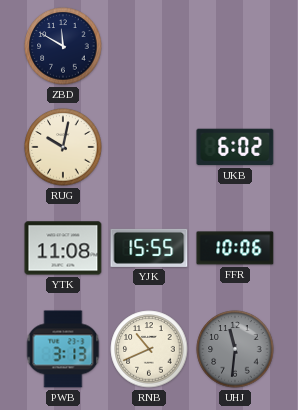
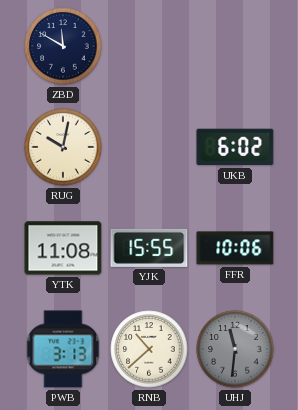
RNB: 10:41 -> 10:38 (149, 349)
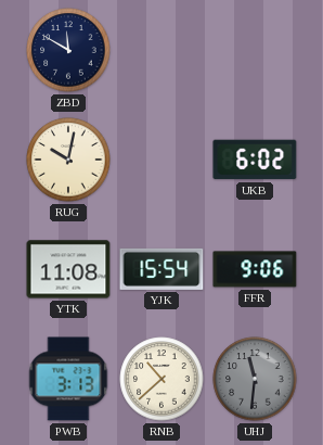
YJK: 15:55 -> 15:54 (161, 269)
FFR: 10:06 -> 9:06 (255, 269)
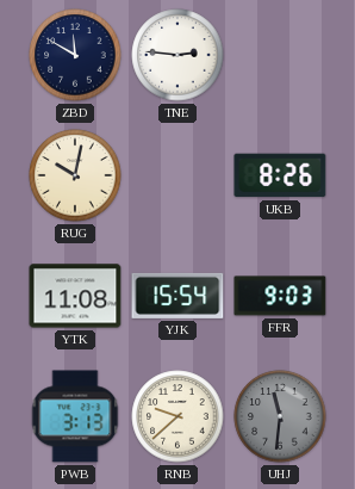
TNE: none -> 2:46 (177, 55)
UKB: 6:02 -> 8:26 (280, 175)
FFR: 9:06 -> 9:03 (280, 296)
RNB: 10:38 -> 9:38 (177, 416)
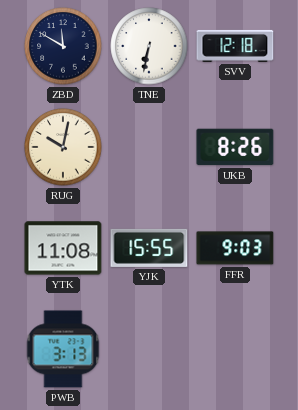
TNE: 2:46 -> 6:32 (149, 46)
SVV: none -> 12:18 (235, 46)
YJK: 15:54 -> 15:55 (149, 248)
RNB: 9:38 -> none (177, 416)
UHJ: 11:31 -> none (280, 416)
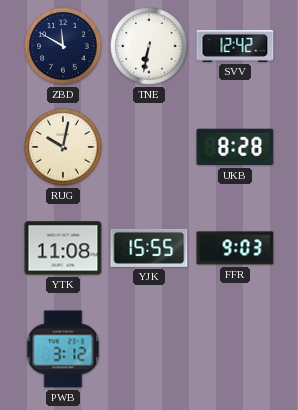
SVV: 12:18 -> 12:42 (235, 46)
UKB: 8:26 -> 8:28 (235, 147)
PWB: 3:13 -> 3:12 (63, 349)
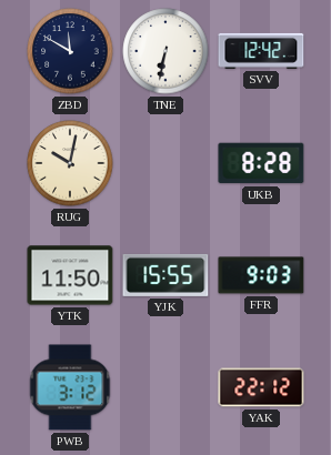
YTK: 11:08 -> 11:50 (70, 275)
YAK: none -> 22:12 (261, 387)
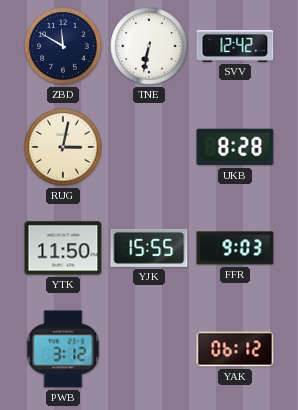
RUG: 10:02 -> 3:02 (63, 147)
YAK: 22:12 -> 06:12 (235, 349)
